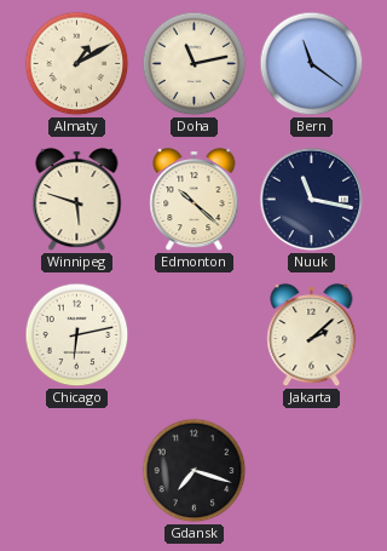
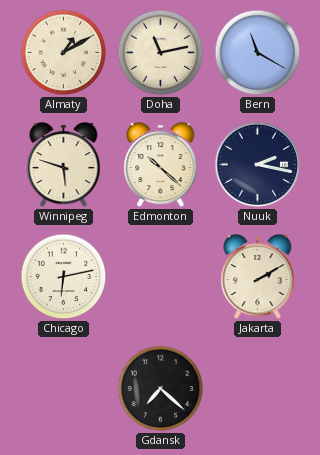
Bern: 11:21 -> 11:20 (258, 53)
Nuuk: 11:17 -> 2:17 (258, 165)
Jakarta: 2:08 -> 2:10 (258, 277)
Gdansk: 7:18 -> 7:22 (161, 389)
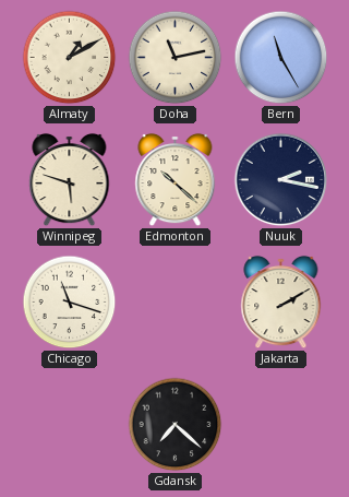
Bern: 11:20 -> 11:25 (281, 58)
Chicago: 6:13 -> 11:18 (70, 303)
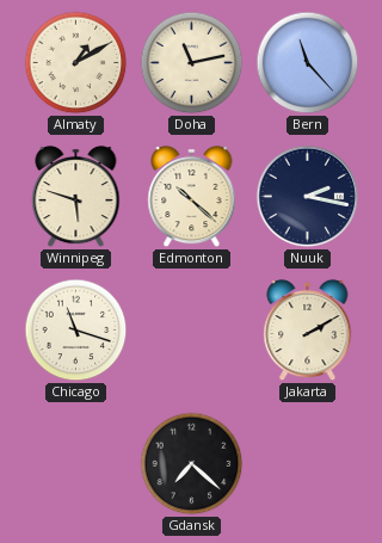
Bern: 11:25 -> 11:23 (308, 63)
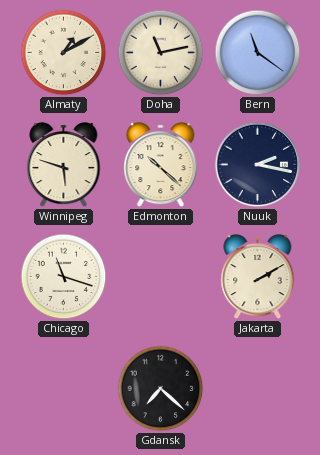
Bern: 11:23 -> 11:21 (258, 53)
